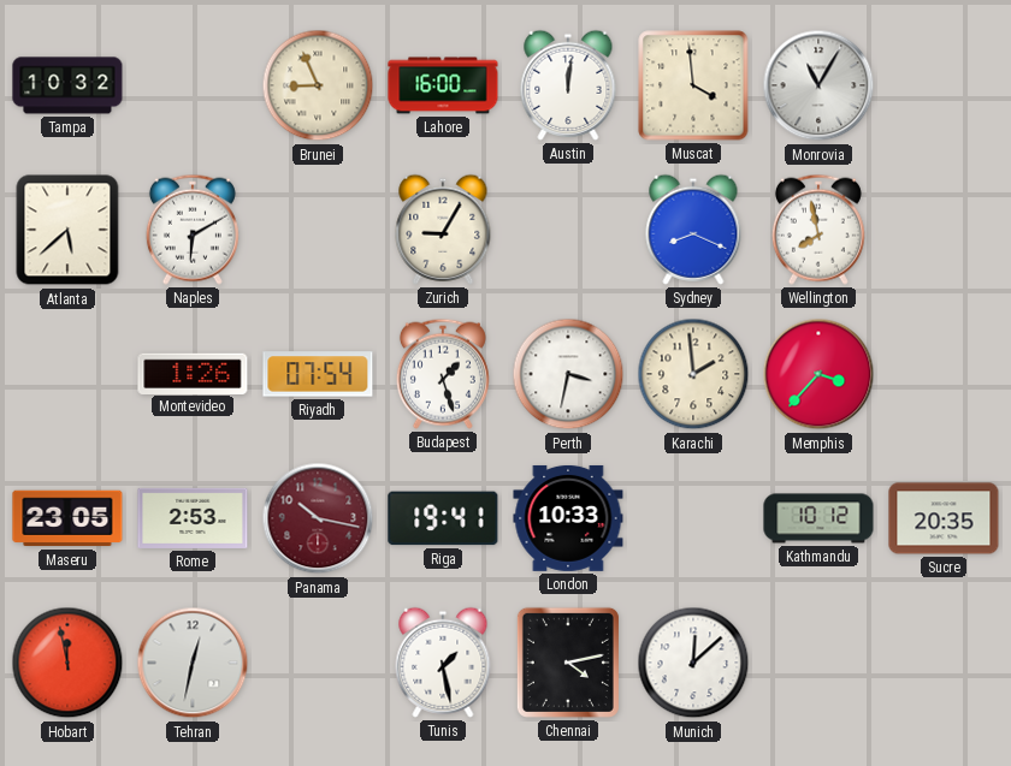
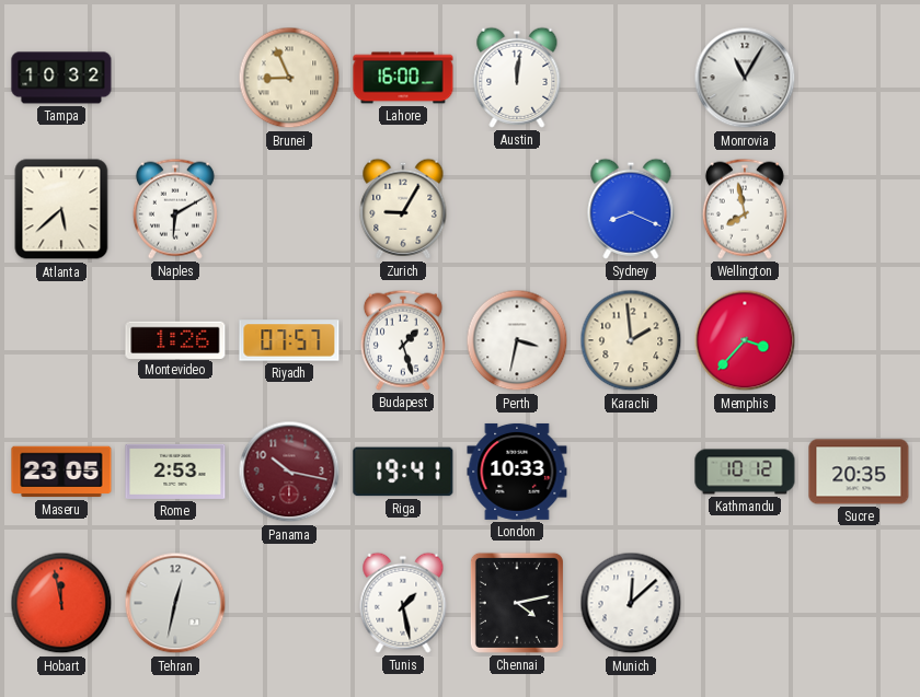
Muscat: 3:59 -> none (693, 85)
Riyadh: 07:54 -> 07:57 (289, 340)
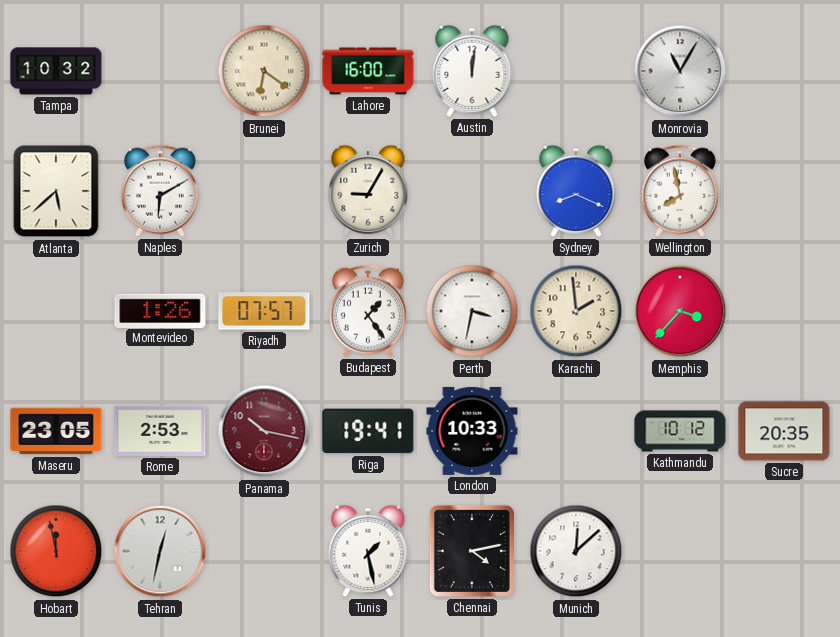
Brunei: 8:56 -> 6:21 (264, 71)
Budapest: 1:27 -> 1:24 (368, 311)
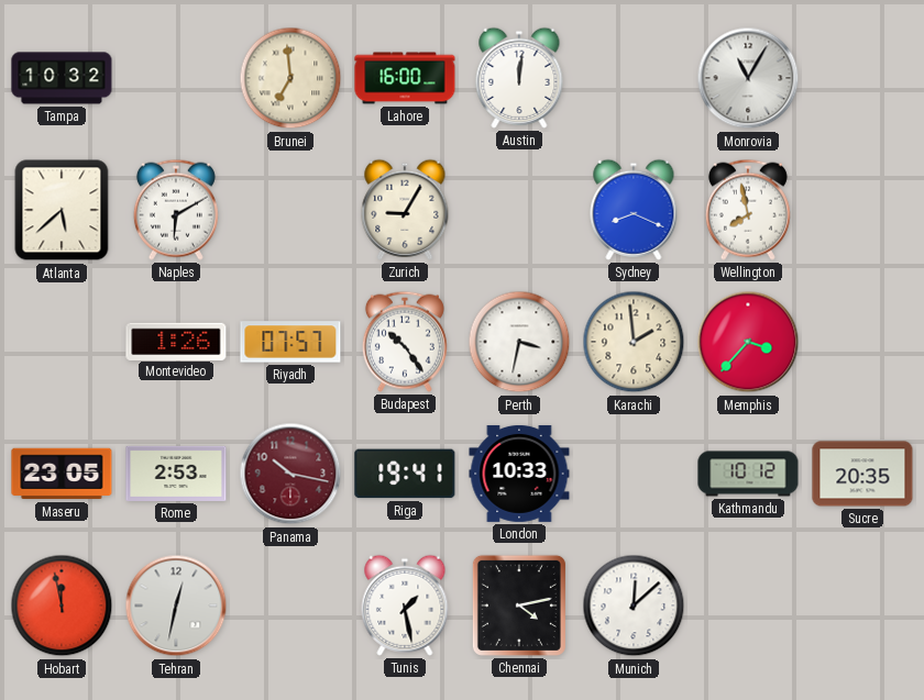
Brunei: 6:21 -> 6:59 (290, 78)
Budapest: 1:24 -> 10:24 (405, 342)
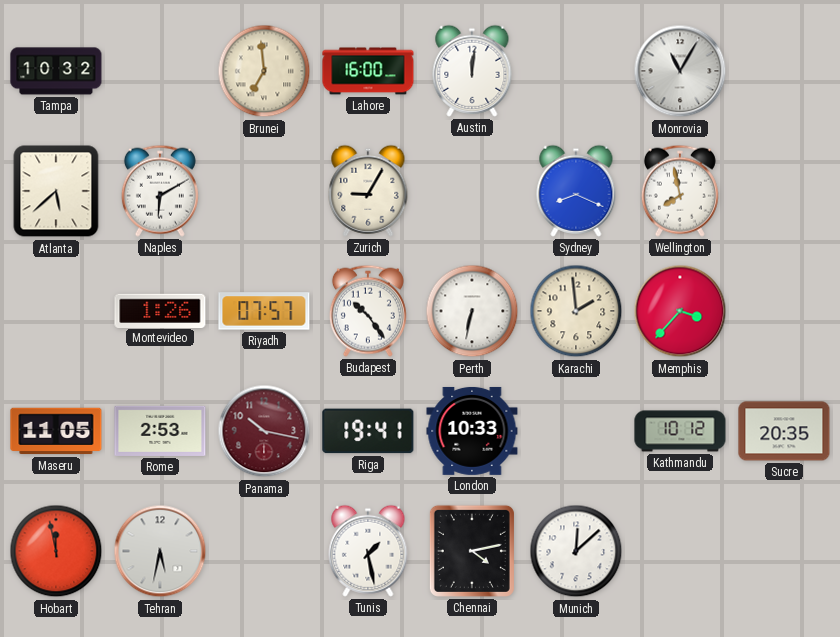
Perth: 3:32 -> 6:32 (472, 311)
Maseru: 23:05 -> 11:05 (56, 431)
Tehran: 12:32 -> 5:32 (160, 551)
